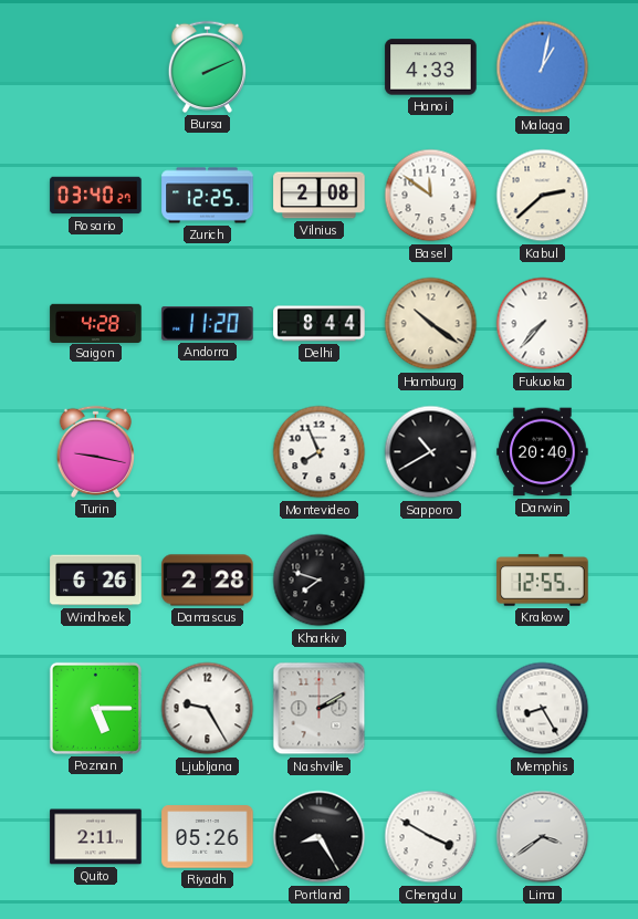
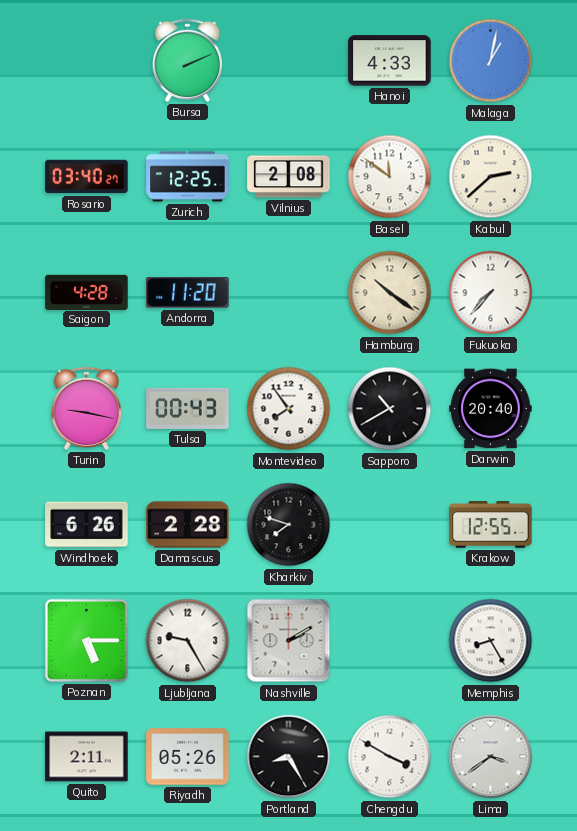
Delhi: 8:44 -> none (320, 324)
Tulsa: none -> 00:43 (188, 408)
Montevideo: 7:56 -> 7:54 (289, 409)
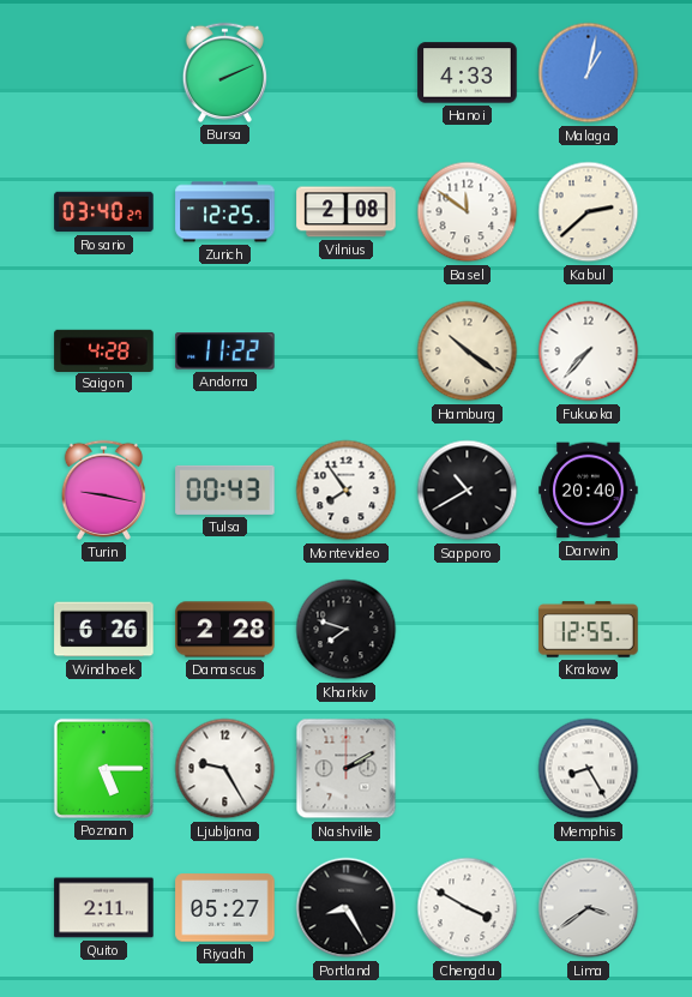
Andorra: 11:20 -> 11:22 (225, 352)
Riyadh: 05:26 -> 05:27 (225, 908)
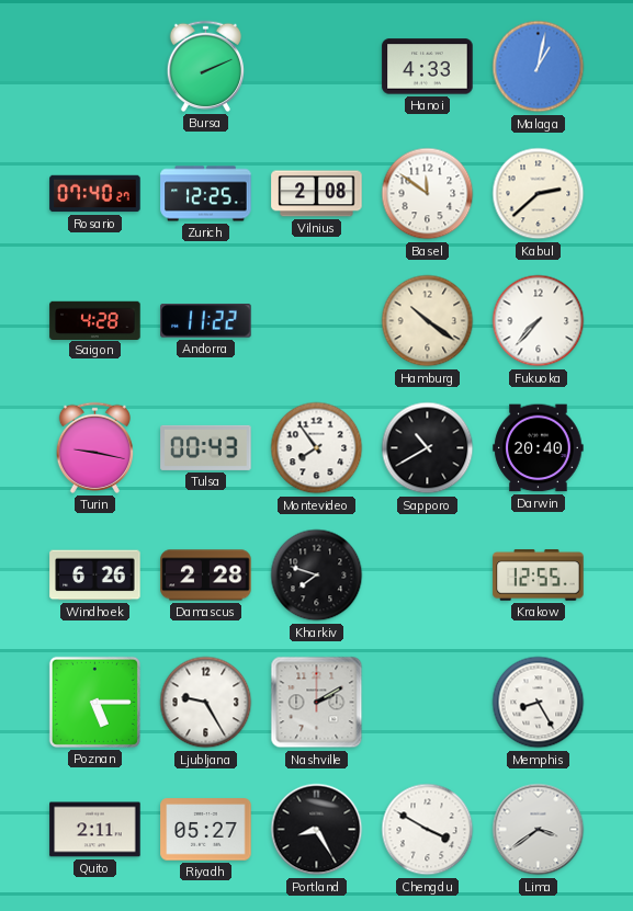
Rosario: 03:40 -> 07:40 (95, 194)
